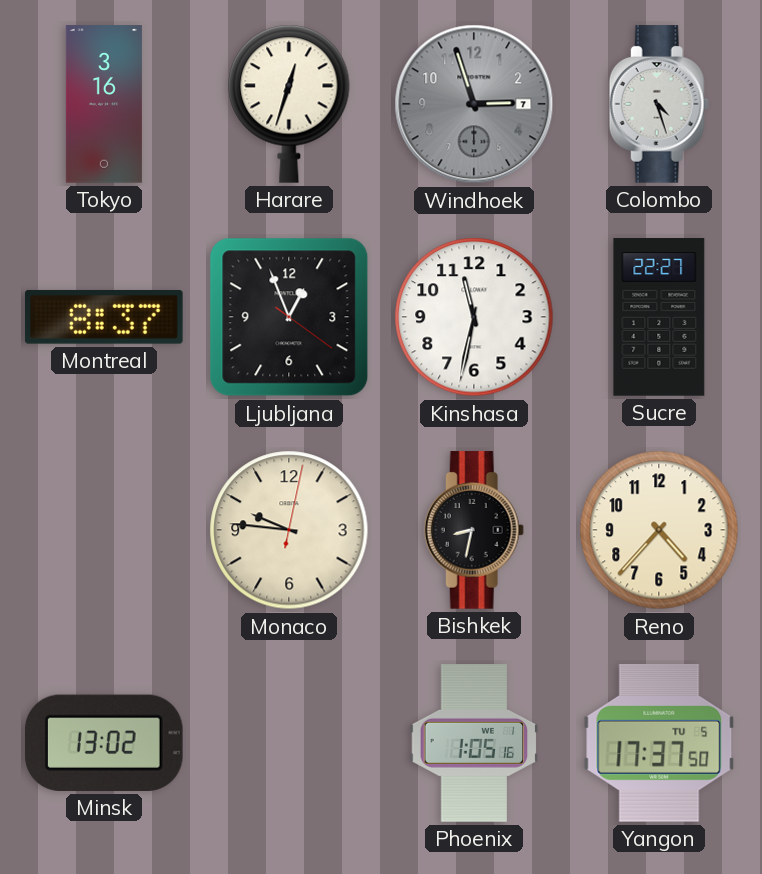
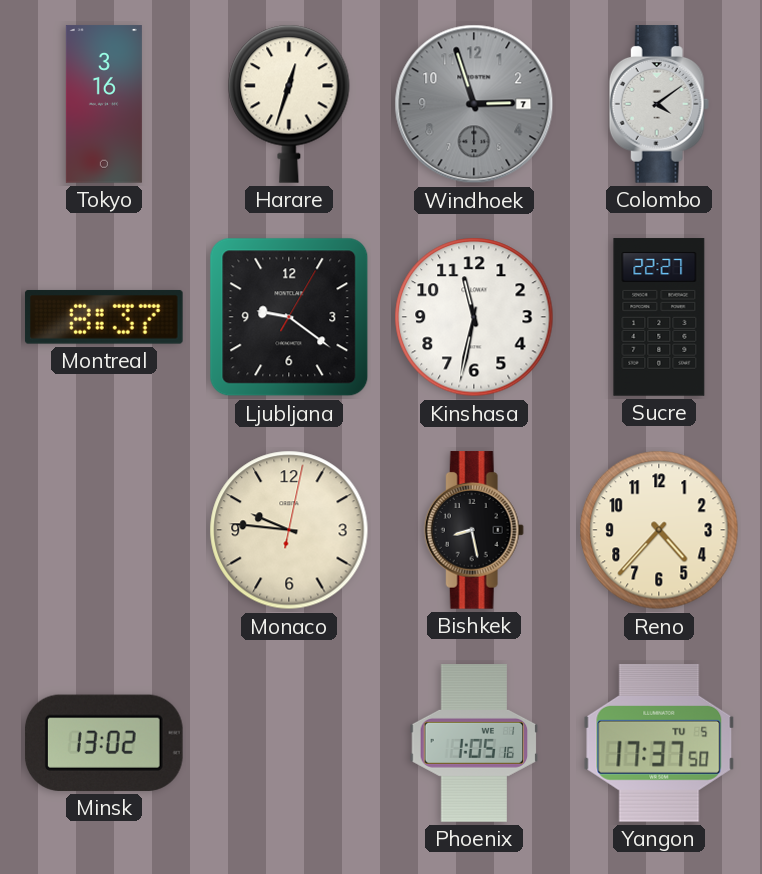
Colombo: 4:27 -> 4:09 (659, 104)
Ljubljana: 12:56 -> 9:21 (289, 317)
Bishkek: 8:32 -> 8:28 (474, 530)
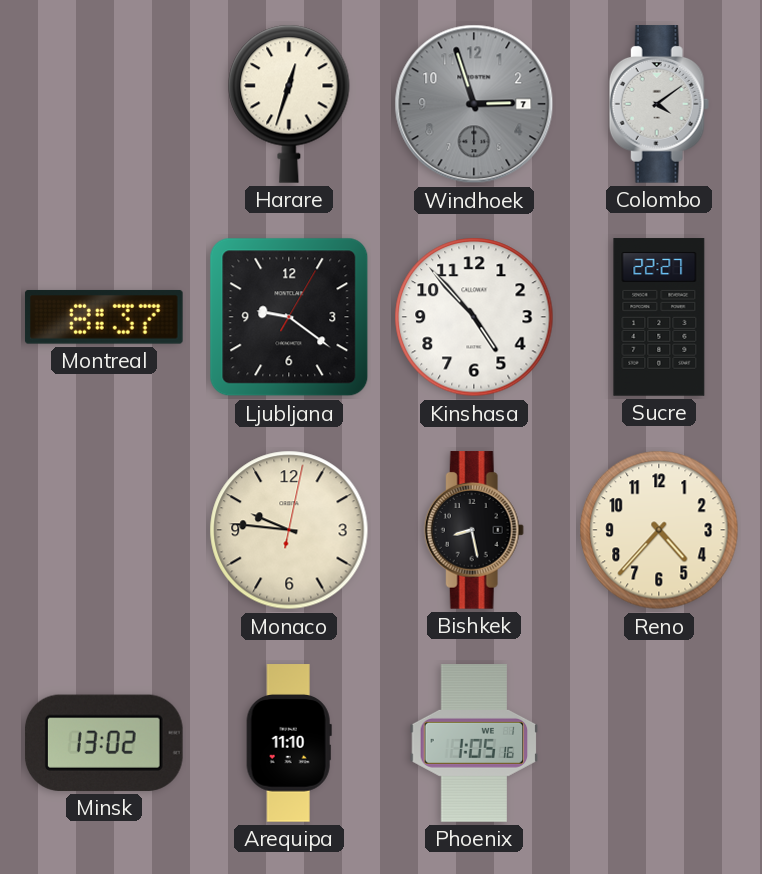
Tokyo: 3:16 -> none (104, 104)
Kinshasa: 11:32 -> 4:53 (474, 317)
Arequipa: none -> 11:10 (289, 743)
Yangon: 17:37 -> none (659, 743)
